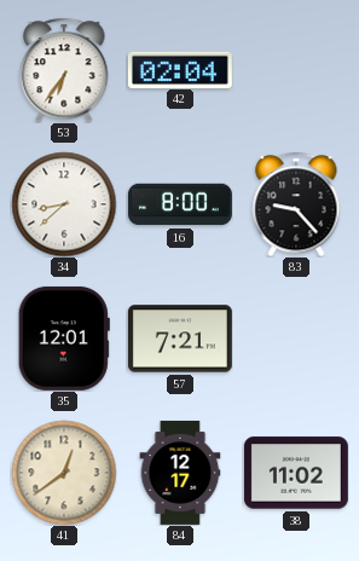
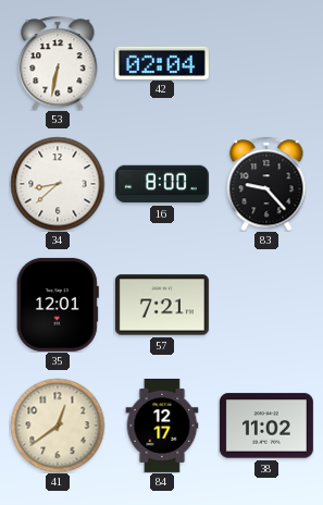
53: 6:36 -> 6:32 (58, 63)
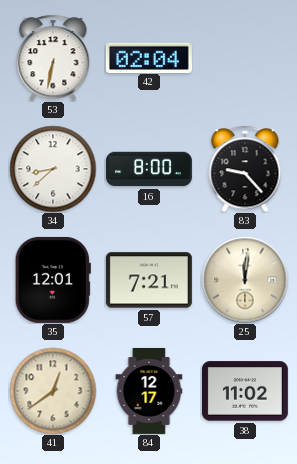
25: none -> 12:01 (245, 280)
